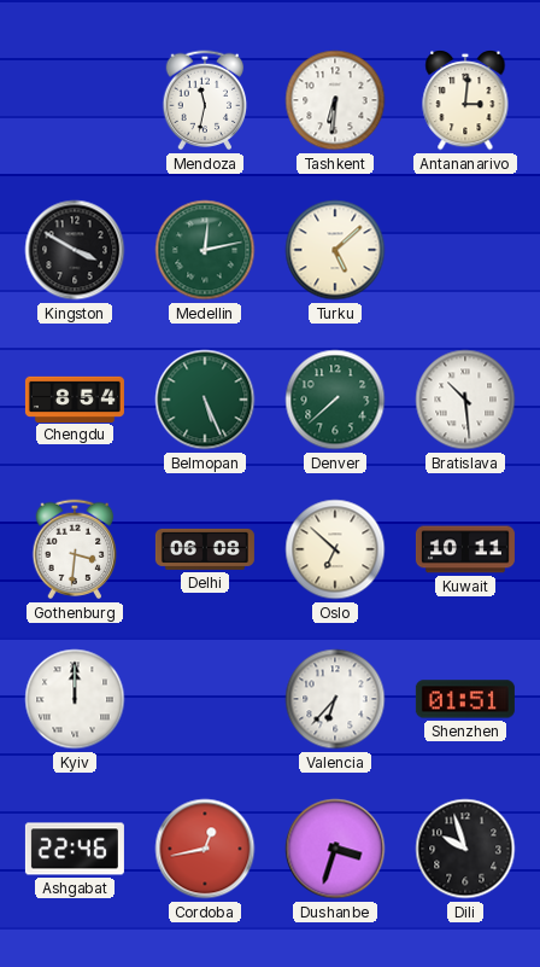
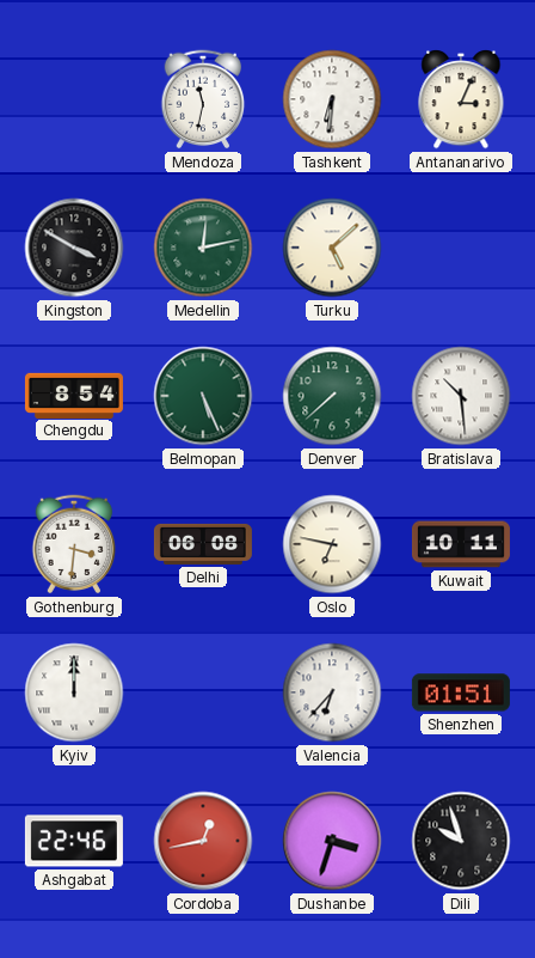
Antananarivo: 3:01 -> 3:04 (461, 100)
Oslo: 6:52 -> 6:47 (332, 544)
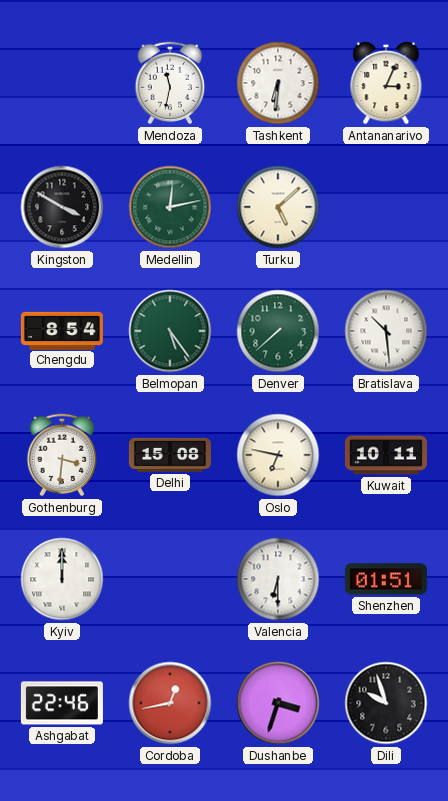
Belmopan: 5:26 -> 5:24 (170, 331)
Delhi: 06:08 -> 15:08 (170, 455)
Valencia: 6:37 -> 6:30 (278, 579)
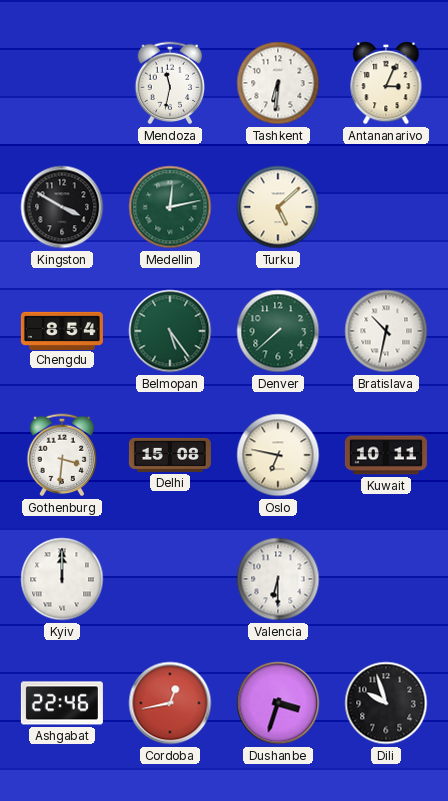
Bratislava: 10:29 -> 10:32 (386, 331)
Shenzhen: 01:51 -> none (386, 579)
